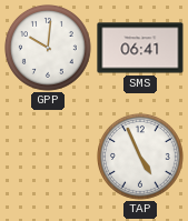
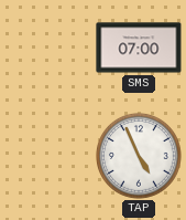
GPP: 10:01 -> none (49, 49)
SMS: 06:41 -> 07:00 (139, 48)
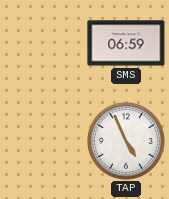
SMS: 07:00 -> 06:59 (126, 43)
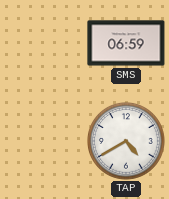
TAP: 4:56 -> 4:40 (127, 142)
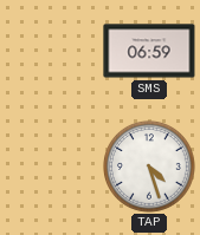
TAP: 4:40 -> 4:27 (150, 168)
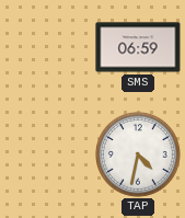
TAP: 4:27 -> 4:32 (139, 156)
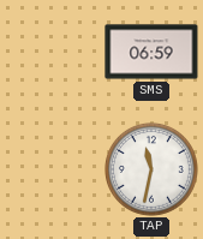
TAP: 4:32 -> 11:32 (153, 171)
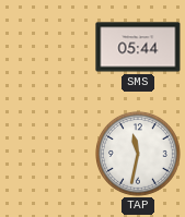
SMS: 06:59 -> 05:44 (138, 47)
